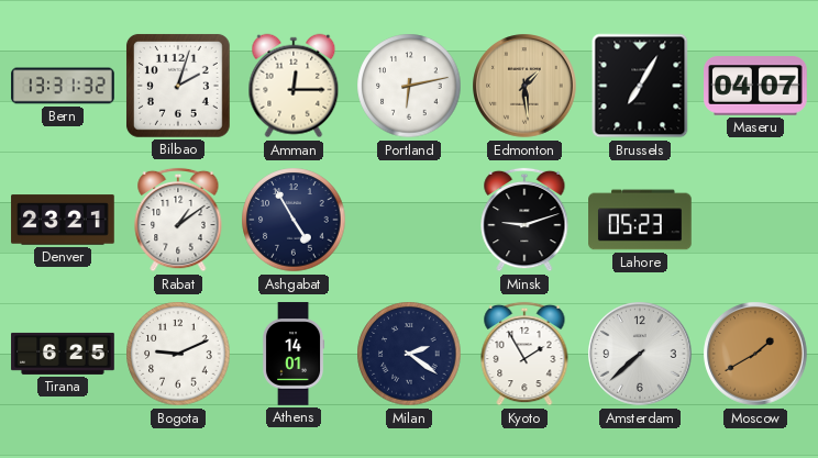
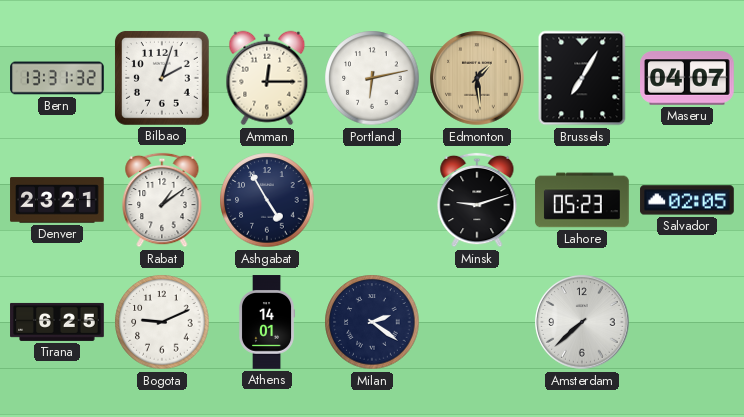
Salvador: none -> 02:05 (687, 200)
Kyoto: 1:55 -> none (524, 354)
Moscow: 1:40 -> none (755, 354)
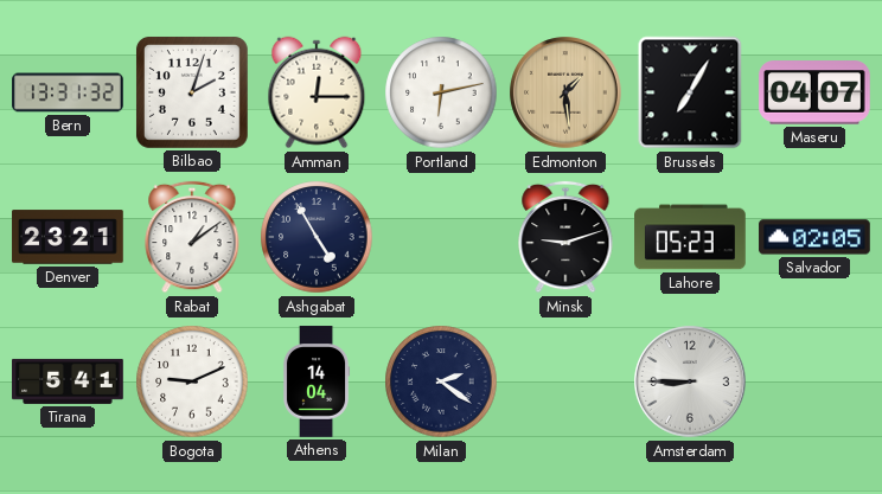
Tirana: 6:25 -> 5:41 (68, 381)
Athens: 14:01 -> 14:04 (317, 381)
Amsterdam: 7:38 -> 8:45 (690, 381)
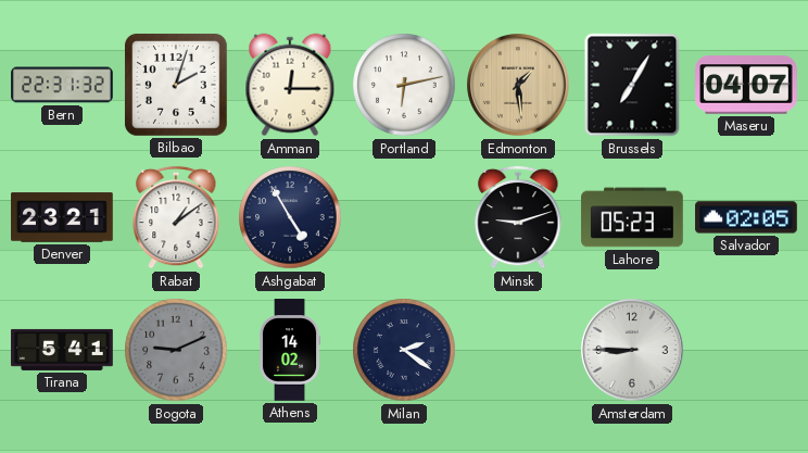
Bern: 13:31 -> 22:31 (62, 85)
Bogota dial: white -> grey (176, 350)
Athens: 14:04 -> 14:02 (290, 350)
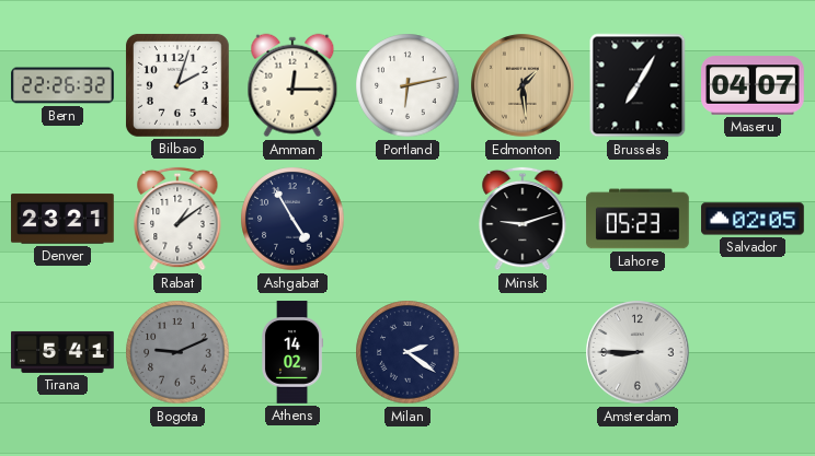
Bern: 22:31 -> 22:26 (62, 85)
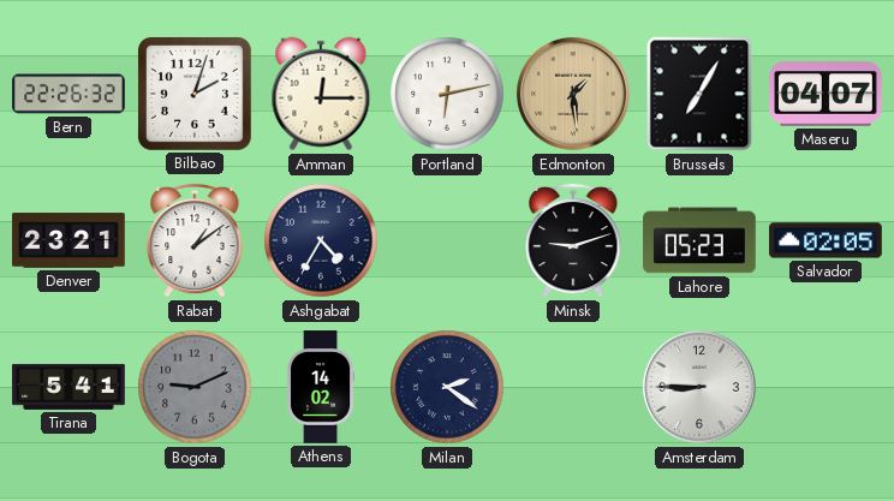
Ashgabat: 4:55 -> 4:35 (321, 240)
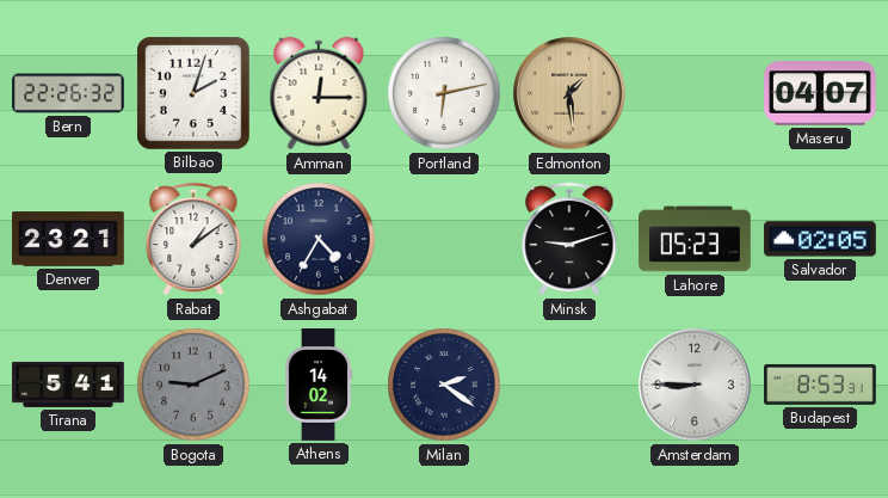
Brussels: 7:05 -> none (699, 94)
Budapest: none -> 8:53 (820, 385)
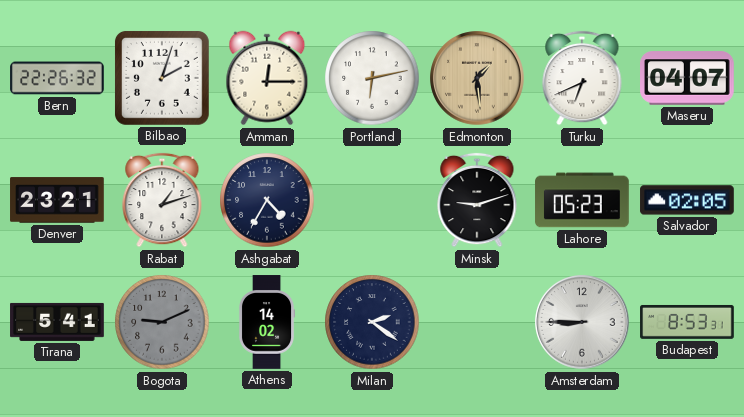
Turku: none -> 6:41 (582, 78)
Rabat: 1:09 -> 1:12 (162, 200)
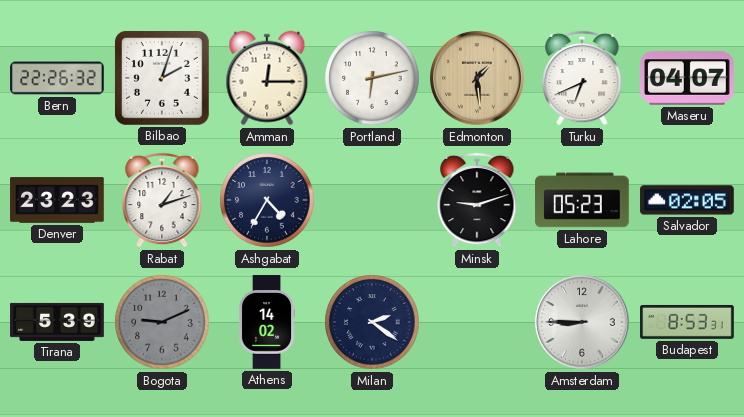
Denver: 23:21 -> 23:23 (57, 200)
Tirana: 5:41 -> 5:39 (57, 322)
